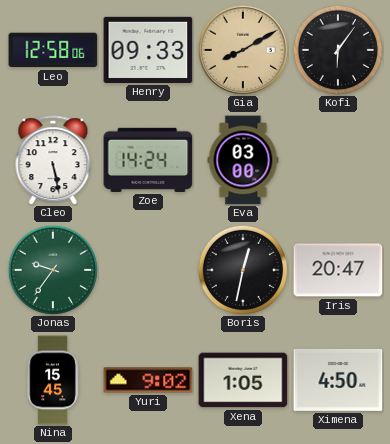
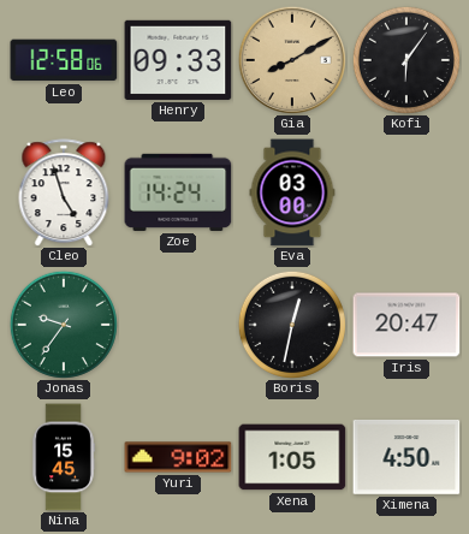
Cleo: 5:28 -> 4:57 (64, 192)
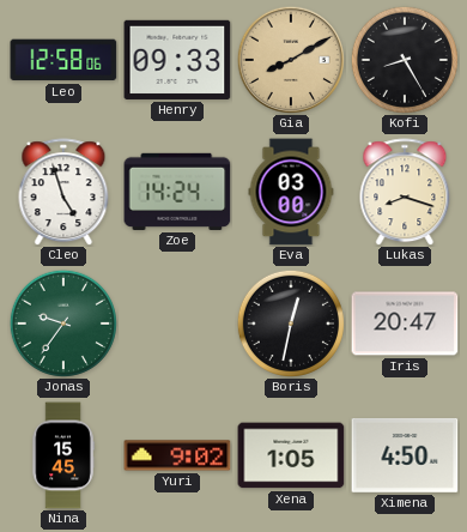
Kofi: 6:06 -> 8:25 (405, 60)
Lukas: none -> 8:18 (405, 192)
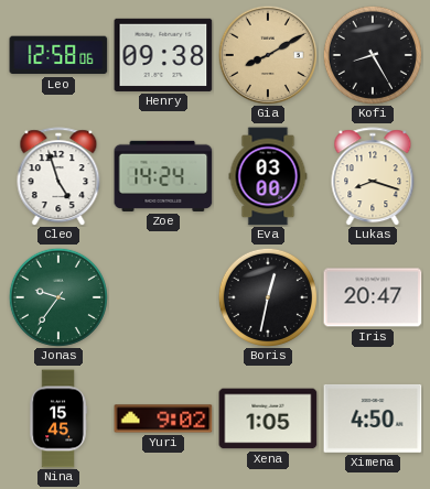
Henry: 09:33 -> 09:38 (163, 55)
